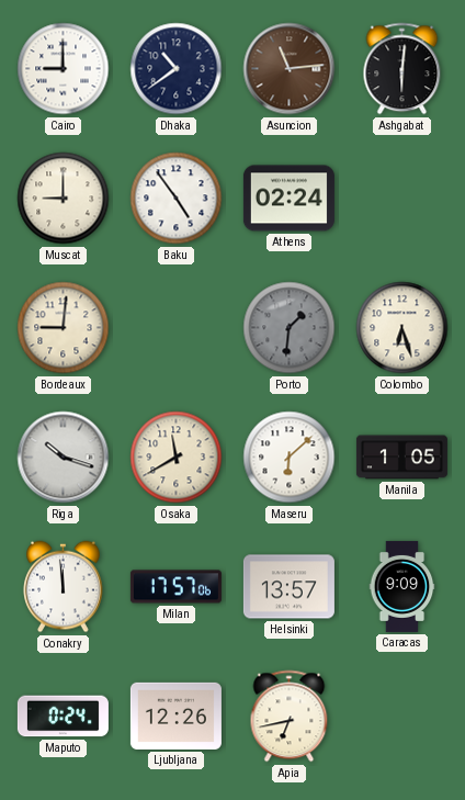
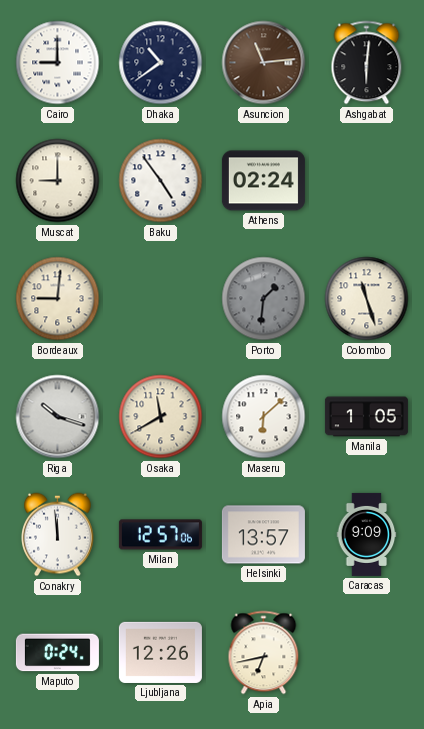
Colombo: 6:27 -> 11:27 (367, 299)
Milan: 17:57 -> 12:57 (160, 535)
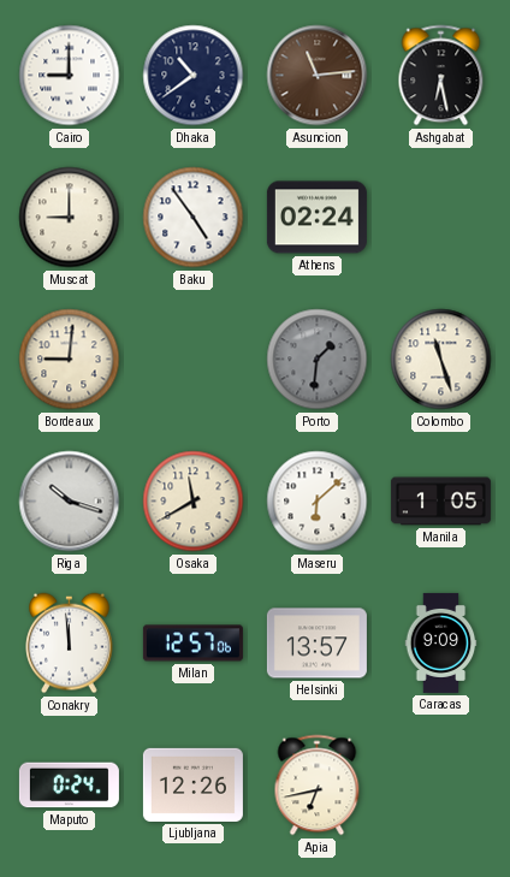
Ashgabat: 6:01 -> 6:28 (441, 76)
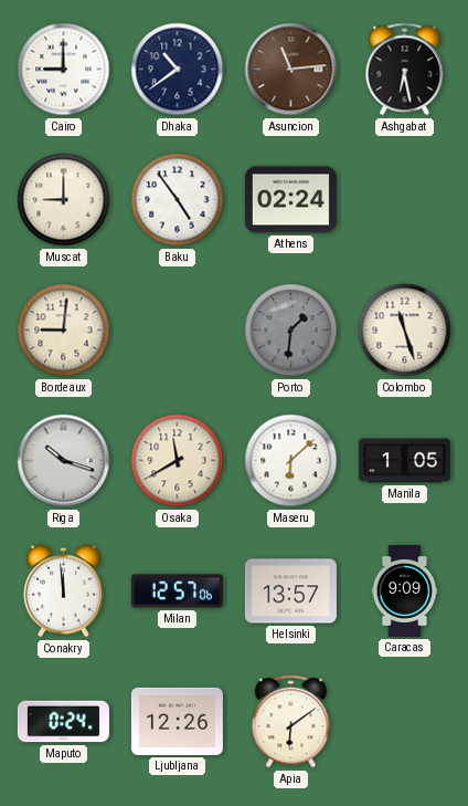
Apia: 6:43 -> 6:09 (291, 722)
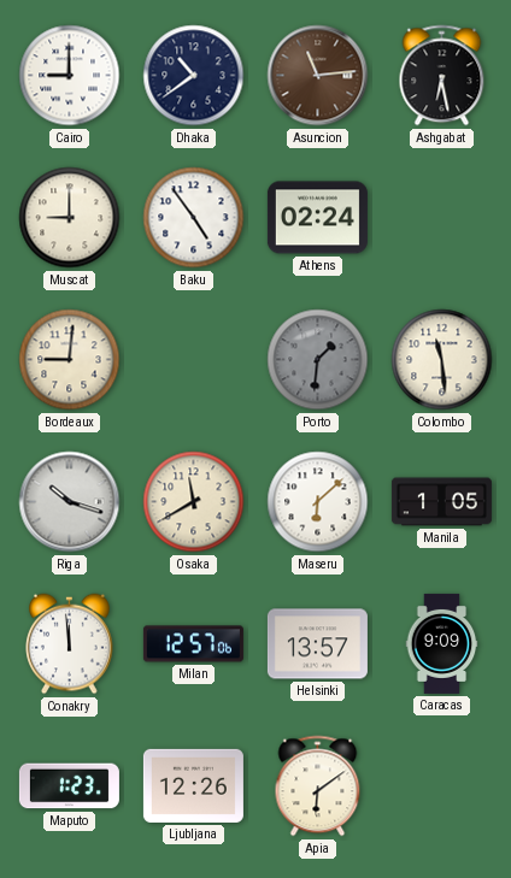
Colombo: 11:27 -> 11:29 (442, 360)
Maputo: 0:24 -> 1:23 (69, 786)
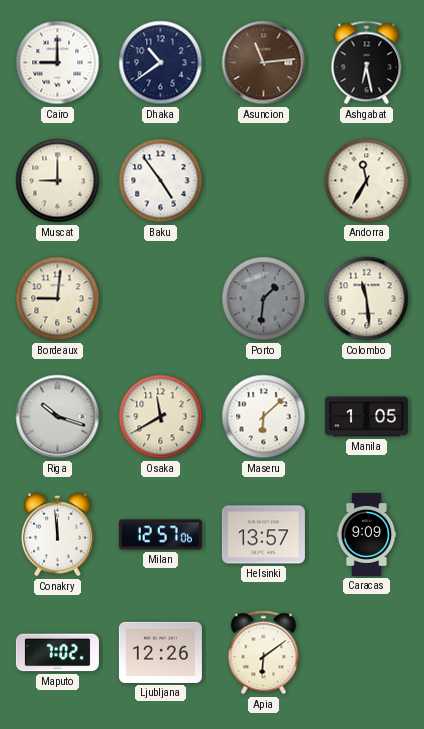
Athens: 02:24 -> none (317, 218)
Andorra: none -> 11:35 (367, 181)
Maputo: 1:23 -> 7:02 (57, 653)
